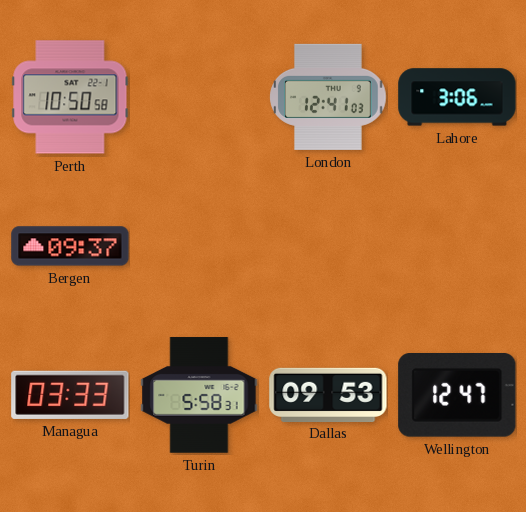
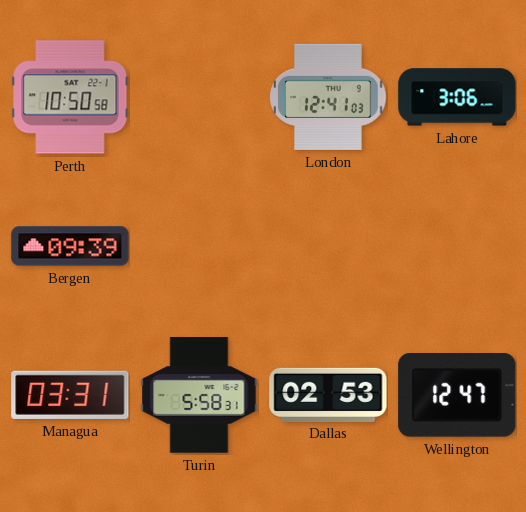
Bergen: 09:37 -> 09:39 (70, 246)
Managua: 03:33 -> 03:31 (70, 395)
Dallas: 09:53 -> 02:53 (328, 394)
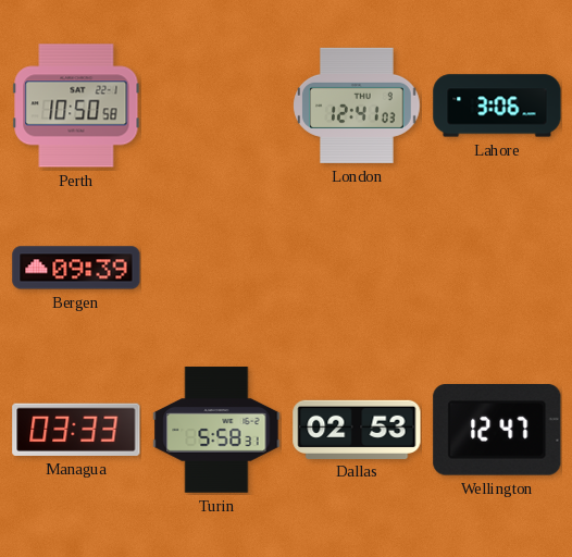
Managua: 03:31 -> 03:33 (76, 430)
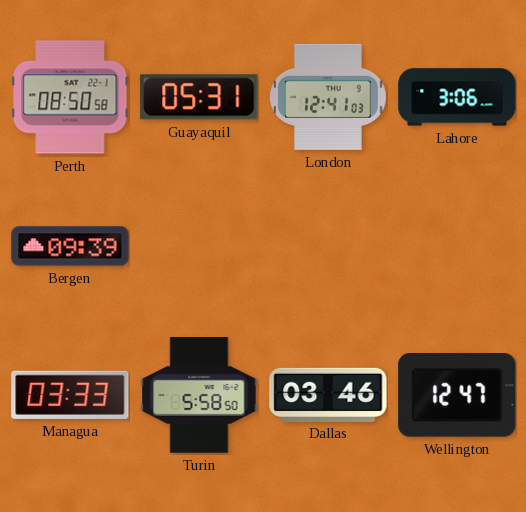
Perth: 10:50 -> 08:50 (70, 97)
Guayaquil: none -> 05:31 (199, 97)
Turin: 5:58:31 -> 5:58:50 (199, 395)
Dallas: 02:53 -> 03:46 (328, 394)
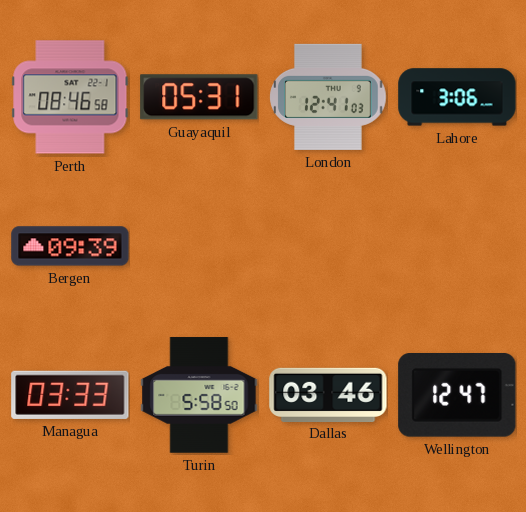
Perth: 08:50 -> 08:46 (70, 97)
